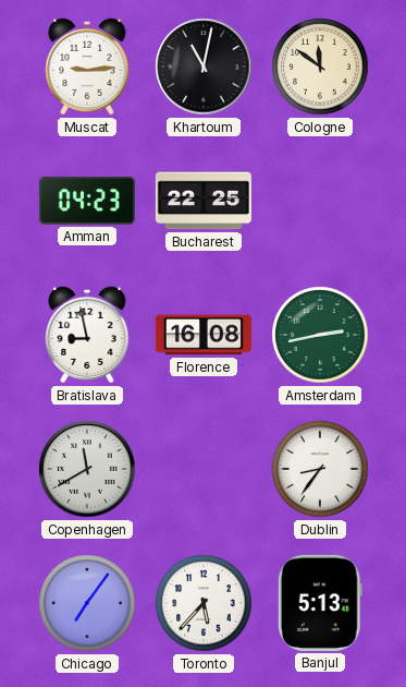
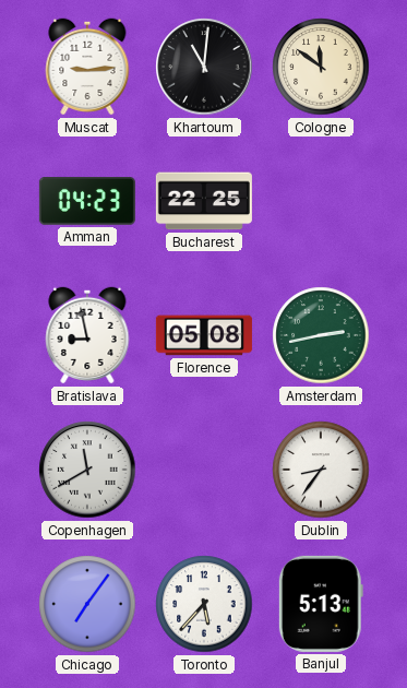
Khartoum: 11:02 -> 11:01 (204, 67)
Florence: 16:08 -> 05:08 (204, 335)
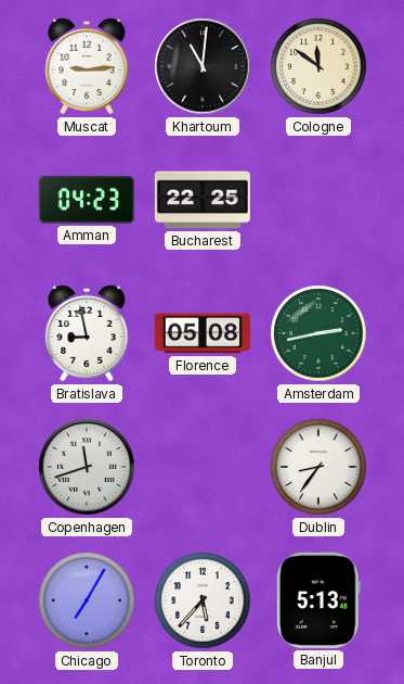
Copenhagen: 11:40 -> 11:42 (87, 467)
Chicago: 7:06 -> 7:05 (87, 600)
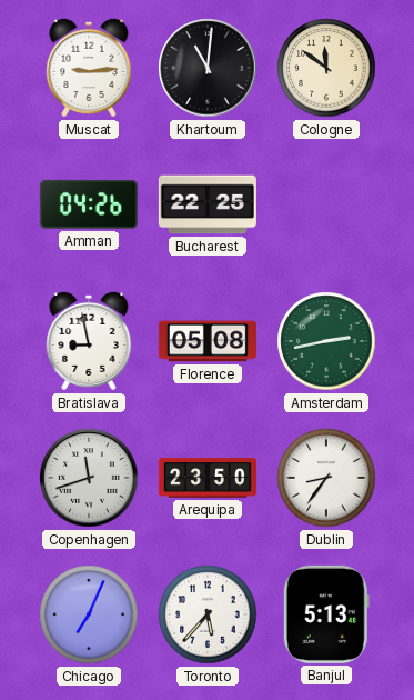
Amman: 04:23 -> 04:26 (89, 206)
Arequipa: none -> 23:50 (208, 478)
Chicago: 7:05 -> 7:04 (89, 614)
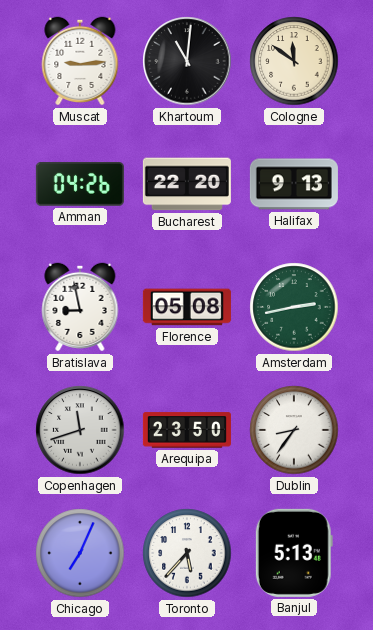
Bucharest: 22:25 -> 22:20 (187, 184)
Halifax: none -> 9:13 (294, 184)
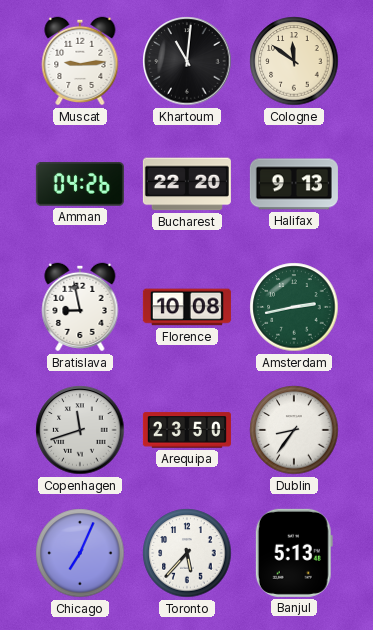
Florence: 05:08 -> 10:08 (187, 307)
